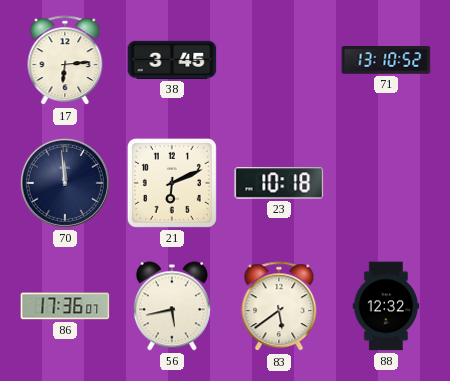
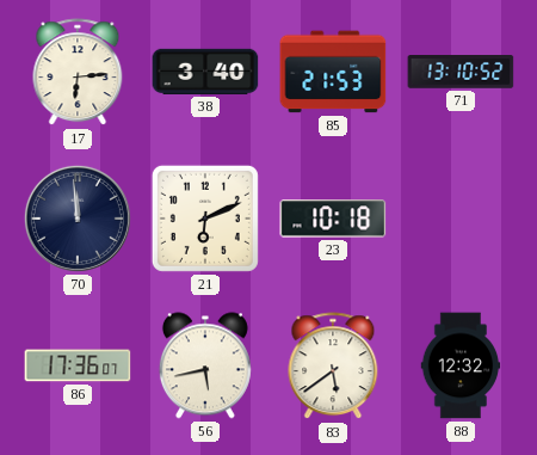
38: 3:45 -> 3:40 (205, 72)
85: none -> 21:53 (333, 72)
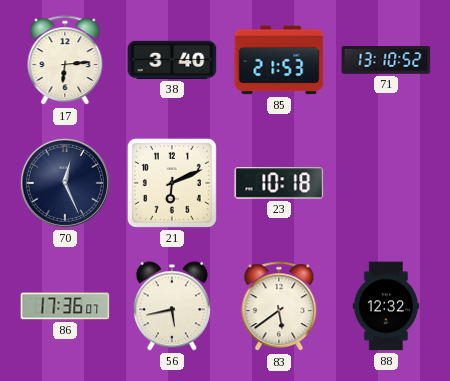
70: 11:59 -> 12:26 (65, 183)
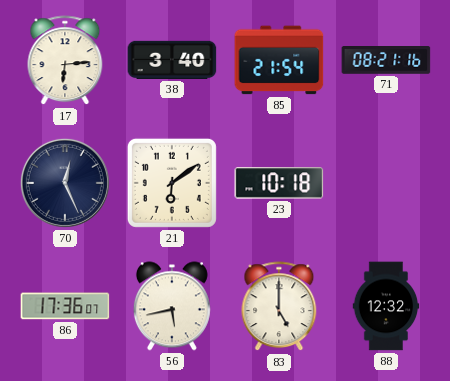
85: 21:53 -> 21:54 (279, 60)
71: 13:10 -> 08:21 (386, 60)
21: 6:11 -> 6:09 (172, 183)
83: 5:39 -> 5:00 (279, 307)
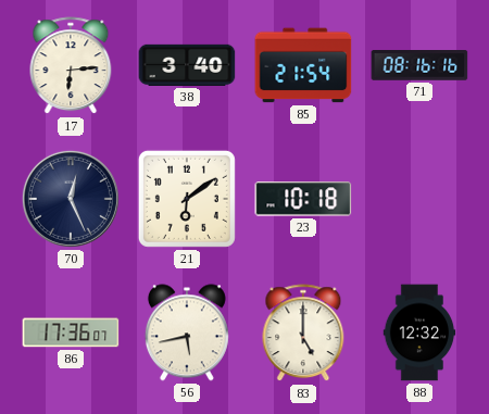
71: 08:21 -> 08:16 (419, 65)
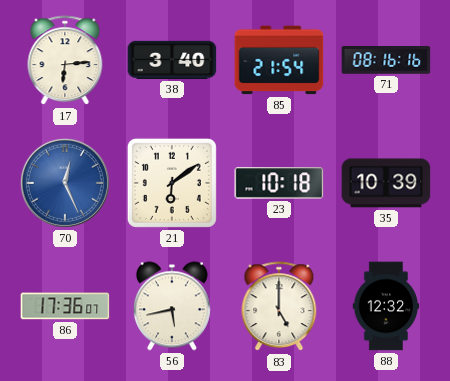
70 dial: navy -> blue (65, 183)
35: none -> 10:39 (386, 183)
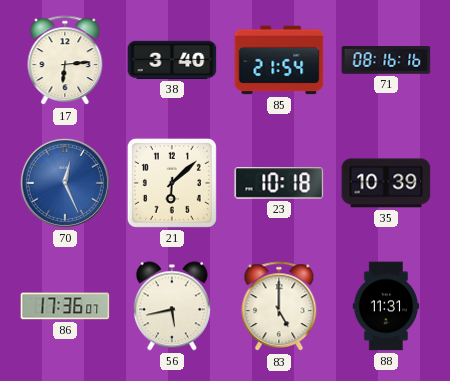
21: 6:09 -> 6:08 (172, 183)
88: 12:32 -> 11:31 (386, 306)
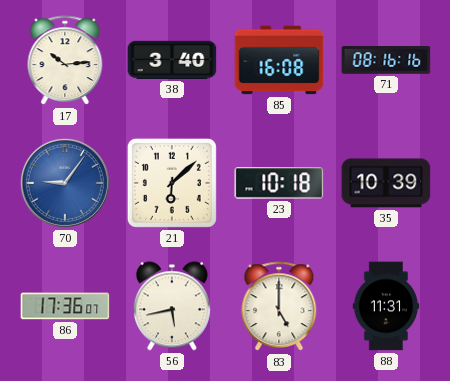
17: 6:14 -> 10:14 (65, 61)
85: 21:54 -> 16:08 (279, 60)
70: 12:26 -> 9:06 (65, 183)
